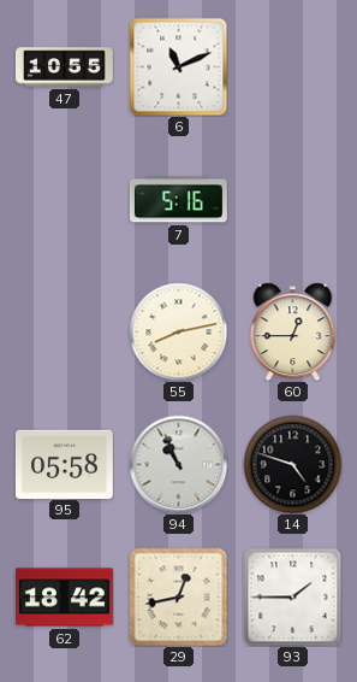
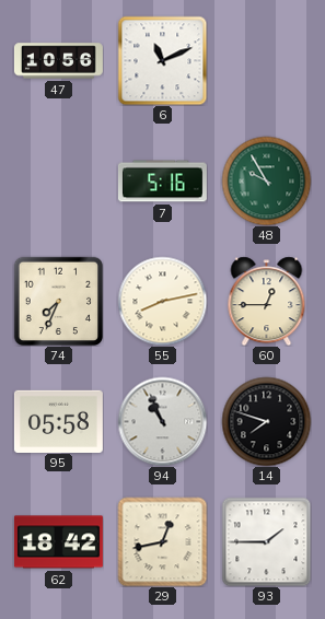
47: 10:55 -> 10:56 (58, 61)
48: none -> 9:55 (266, 180)
74: none -> 7:34 (58, 301)
14: 4:48 -> 7:48 (266, 421)
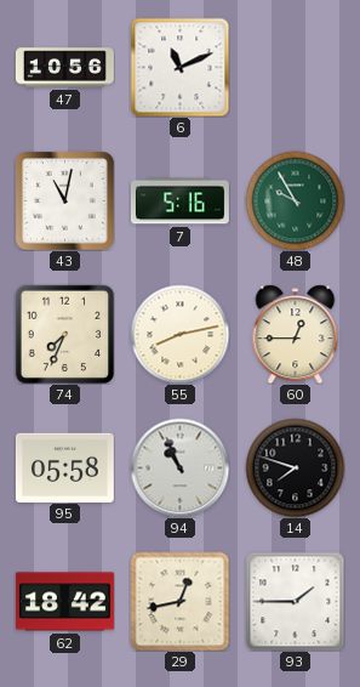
43: none -> 11:02 (65, 201)
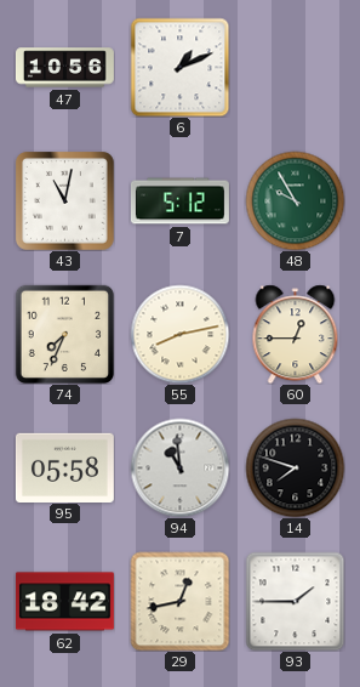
6: 11:11 -> 1:11 (179, 67)
7: 5:16 -> 5:12 (179, 201)
94: 10:56 -> 10:59 (179, 467)
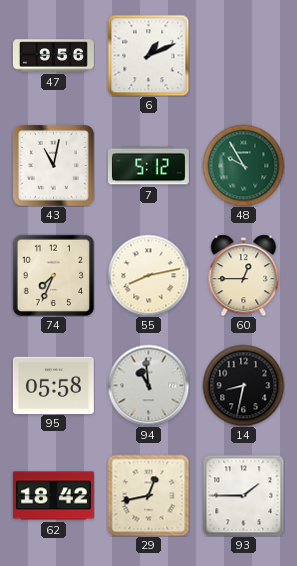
47: 10:56 -> 9:56 (53, 56)
14: 7:48 -> 8:32 (243, 385)
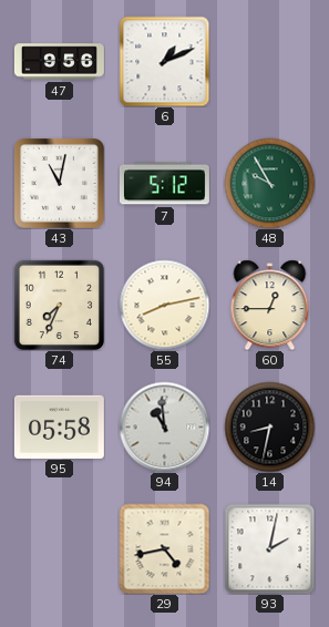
62: 18:42 -> none (53, 496)
29: 12:43 -> 4:43 (164, 548)
93: 1:45 -> 2:02 (269, 548)
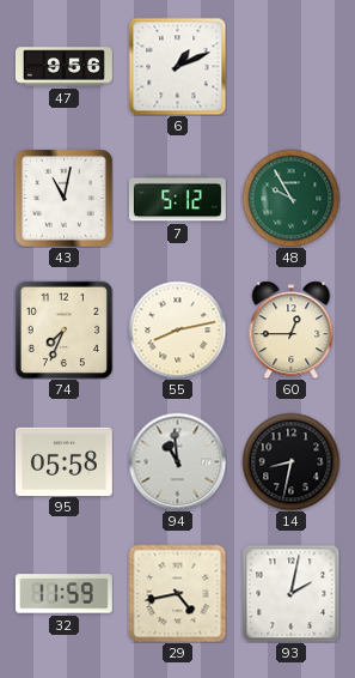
32: none -> 11:59 (63, 594)
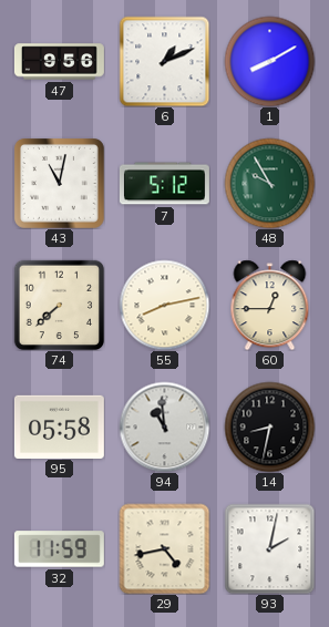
1: none -> 8:10 (269, 61)
74: 7:34 -> 7:38 (59, 305)
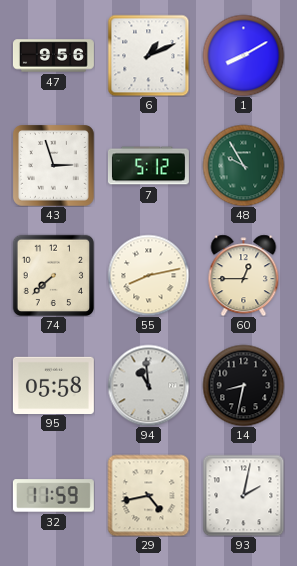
43: 11:02 -> 2:57 (54, 166)
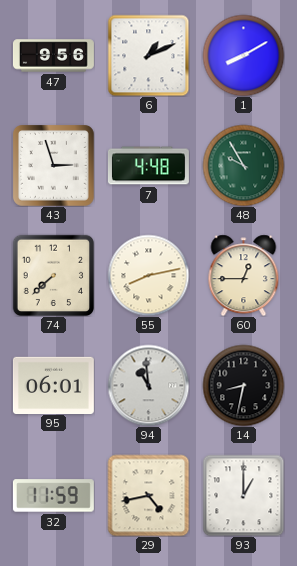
7: 5:12 -> 4:48 (148, 166)
95: 05:58 -> 06:01 (53, 385)
93: 2:02 -> 1:00 (243, 495)
